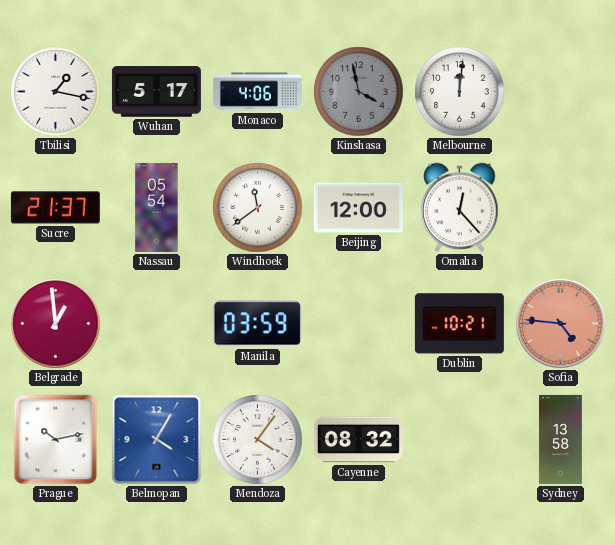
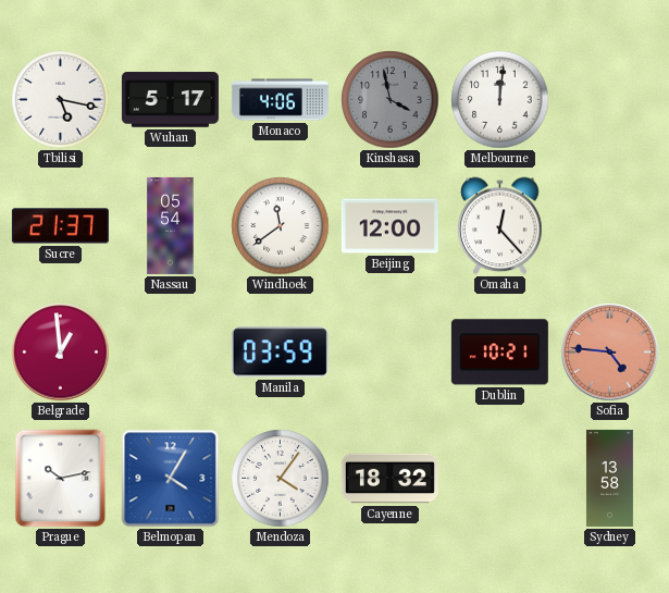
Tbilisi: 1:17 -> 5:17 (61, 100)
Cayenne: 08:32 -> 18:32 (389, 479)
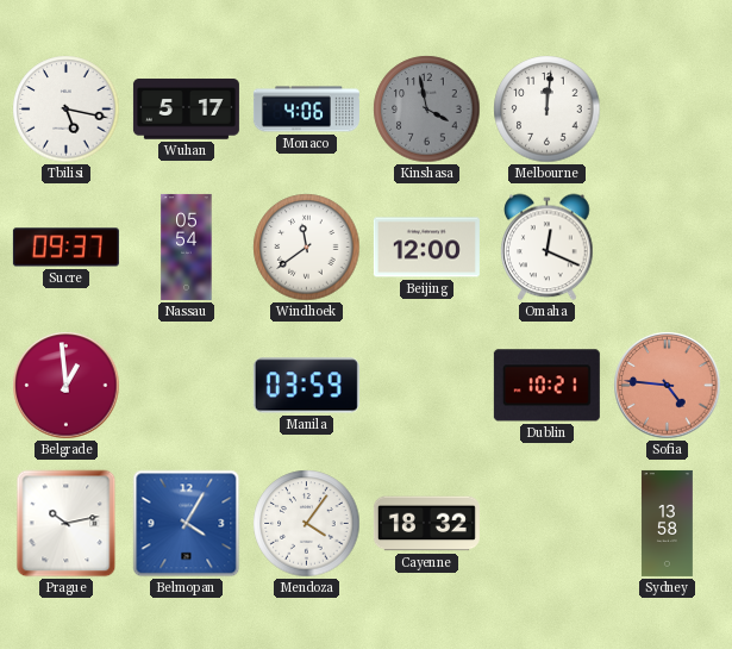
Sucre: 21:37 -> 09:37 (65, 248)
Omaha: 12:23 -> 12:19 (548, 248)
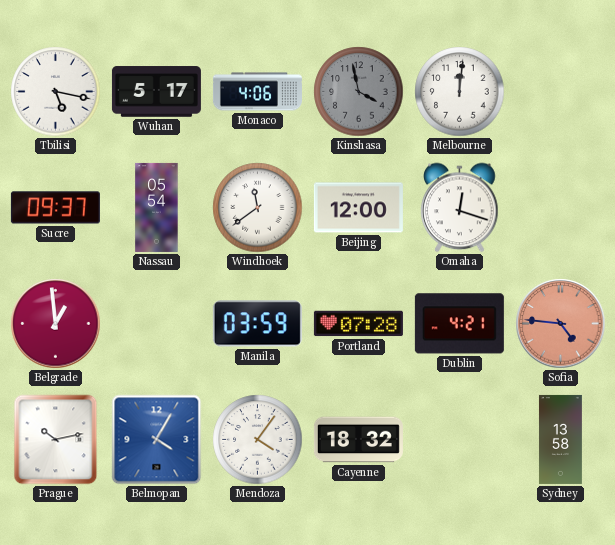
Omaha: 12:19 -> 12:18 (460, 208)
Portland: none -> 07:28 (358, 324)
Dublin: 10:21 -> 4:21 (459, 324)
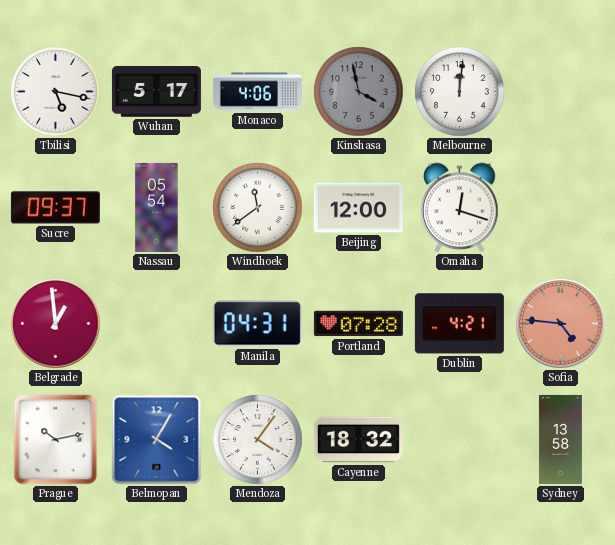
Manila: 03:59 -> 04:31 (257, 324)
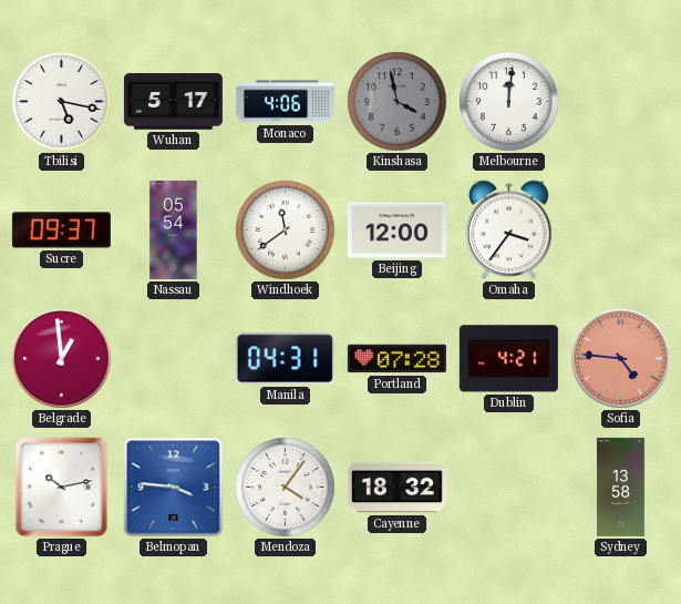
Omaha: 12:18 -> 3:36 (509, 231)
Belmopan: 4:05 -> 3:46 (174, 488)
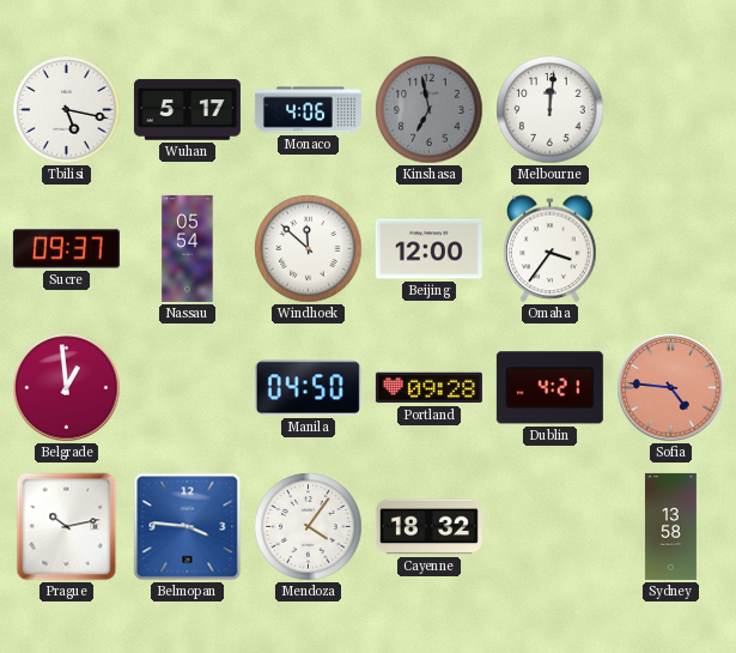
Kinshasa: 3:58 -> 6:58 (430, 110)
Windhoek: 11:39 -> 11:52 (309, 249)
Manila: 04:31 -> 04:50 (308, 388)
Portland: 07:28 -> 09:28 (428, 388)
